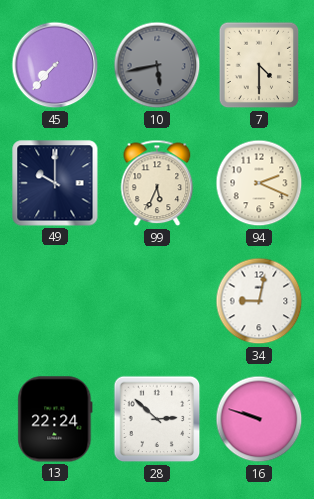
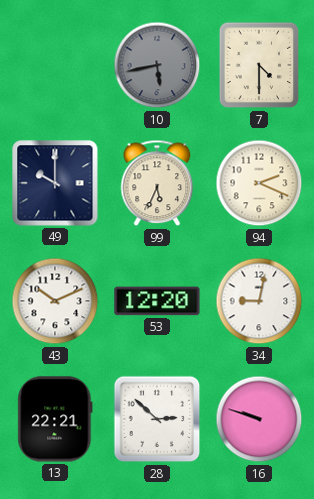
45: 7:37 -> none (55, 65)
43: none -> 10:11 (55, 301)
53: none -> 12:20 (157, 301)
13: 22:24 -> 22:21 (55, 419)
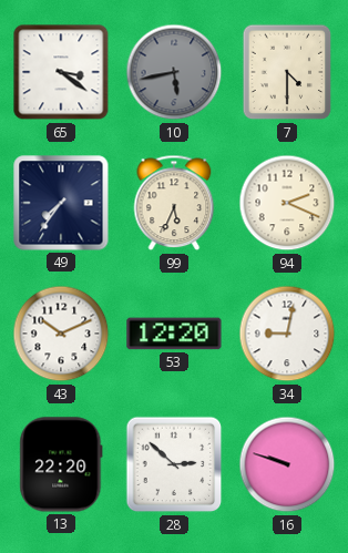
65: none -> 3:21 (61, 72)
49: 10:00 -> 7:36 (61, 203)
13: 22:21 -> 22:20 (61, 464)
